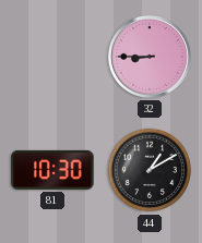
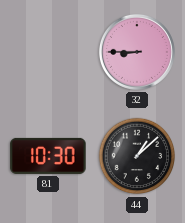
44: 1:10 -> 1:08 (137, 156)
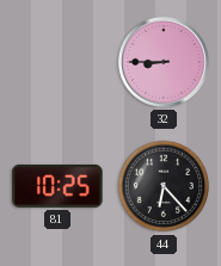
81: 10:30 -> 10:25 (57, 186)
44: 1:08 -> 6:23 (164, 186)
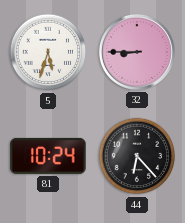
5: none -> 5:33 (48, 52)
81: 10:25 -> 10:24 (48, 156)
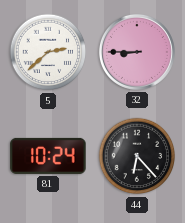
5: 5:33 -> 2:38 (48, 52)
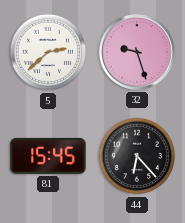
32: 8:45 -> 9:27 (137, 52)
81: 10:24 -> 15:45 (48, 156)
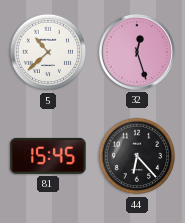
5: 2:38 -> 10:38 (48, 52)
32: 9:27 -> 12:27 (137, 52)
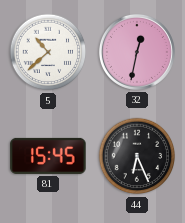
32: 12:27 -> 12:32 (137, 52)
44: 6:23 -> 6:26 (137, 156)
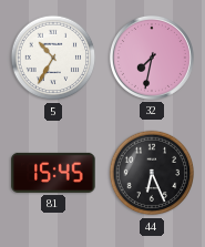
5: 10:38 -> 10:35 (53, 58)
32: 12:32 -> 7:32 (152, 58)
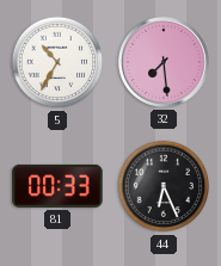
32: 7:32 -> 7:29 (164, 62)
81: 15:45 -> 00:33 (57, 186)
